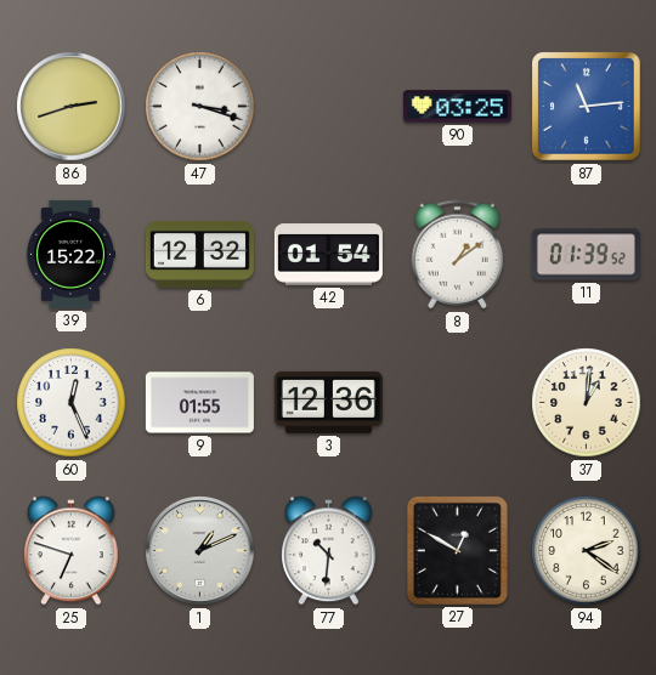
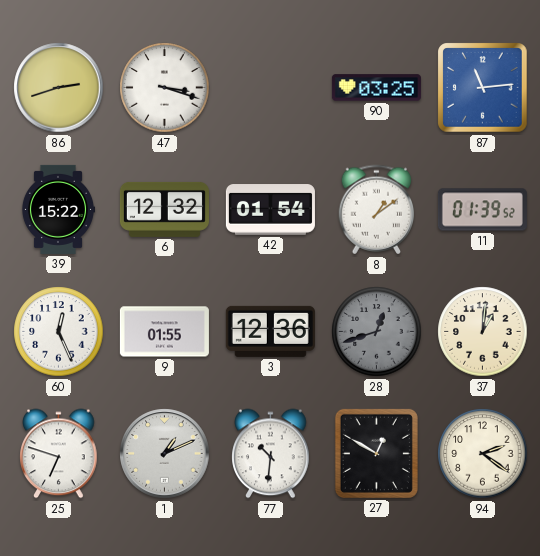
28: none -> 12:42 (377, 332)
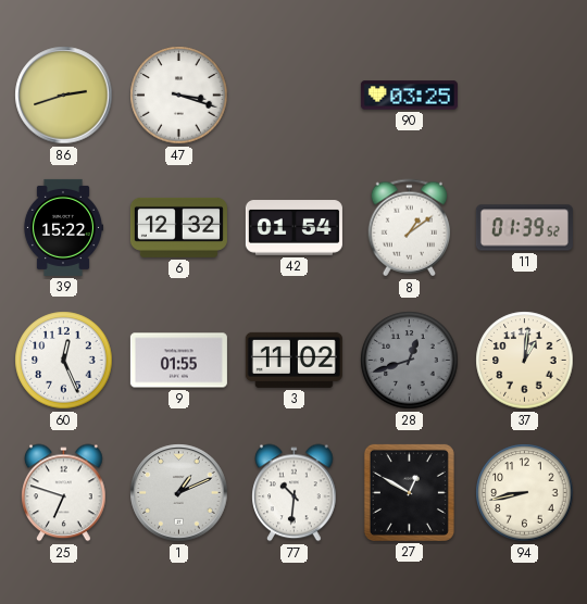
87: 11:14 -> none (483, 88)
3: 12:36 -> 11:02 (293, 360)
94: 2:21 -> 8:43 (525, 493)
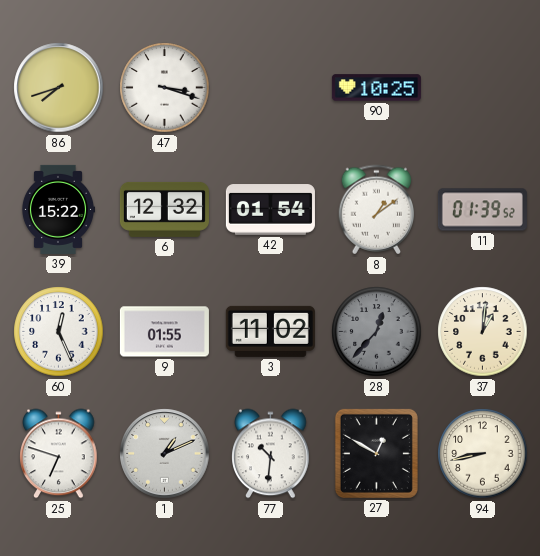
86: 2:42 -> 7:42 (59, 88)
90: 03:25 -> 10:25 (376, 88)
28: 12:42 -> 12:37 (377, 332)
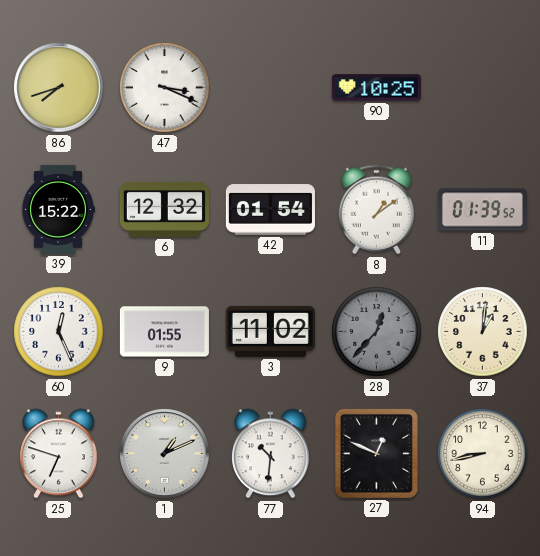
47: 3:18 -> 3:19 (165, 88)
27: 12:50 -> 12:49 (376, 453)
